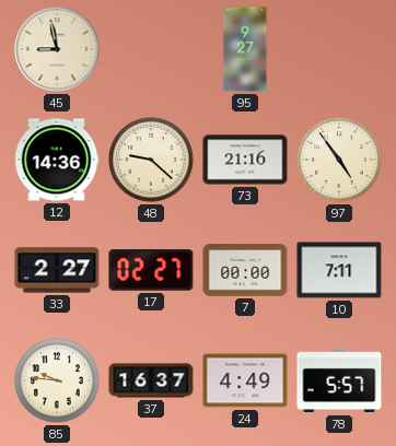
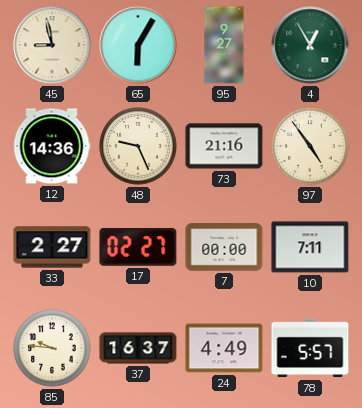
65: none -> 6:05 (138, 45)
4: none -> 12:55 (310, 45)
48: 9:22 -> 9:26 (138, 146)
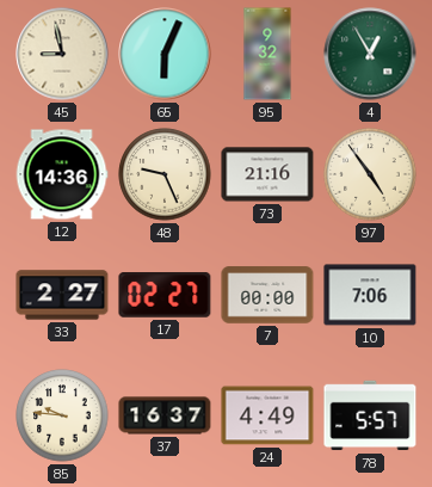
65: 6:05 -> 6:04 (165, 54)
95: 9:27 -> 9:32 (267, 54)
10: 7:11 -> 7:06 (370, 295)
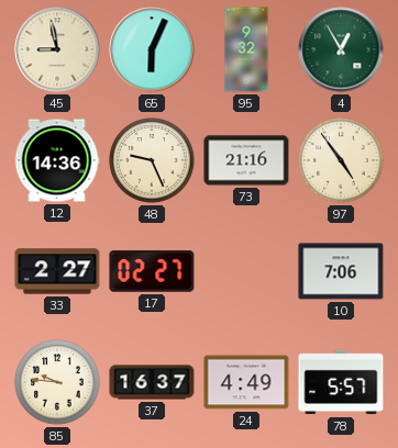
7: 00:00 -> none (267, 295)
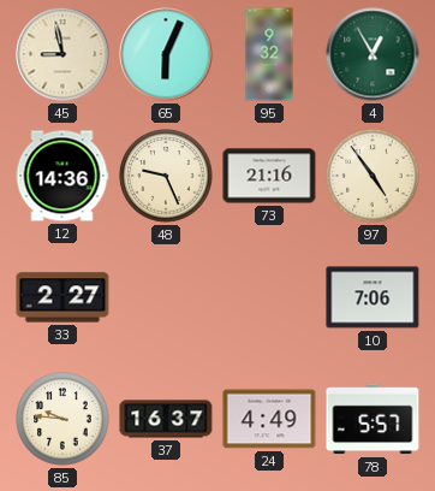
17: 02:27 -> none (152, 271)
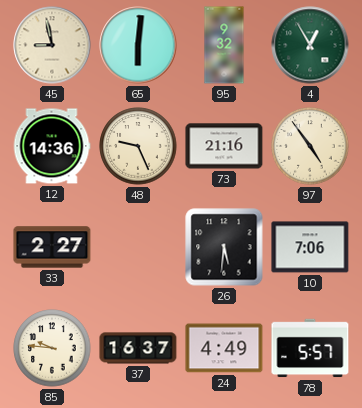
65: 6:04 -> 6:01 (138, 45)
26: none -> 5:31 (224, 247)
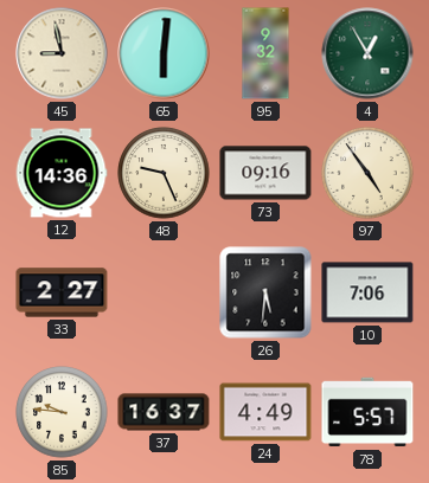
73: 21:16 -> 09:16 (265, 173)
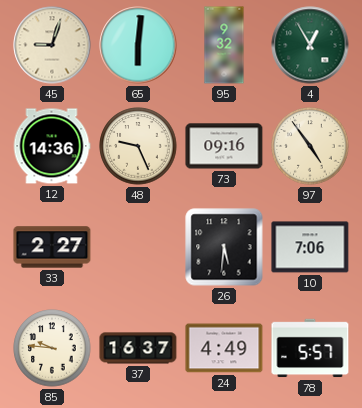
45: 8:58 -> 9:03 (52, 45)
